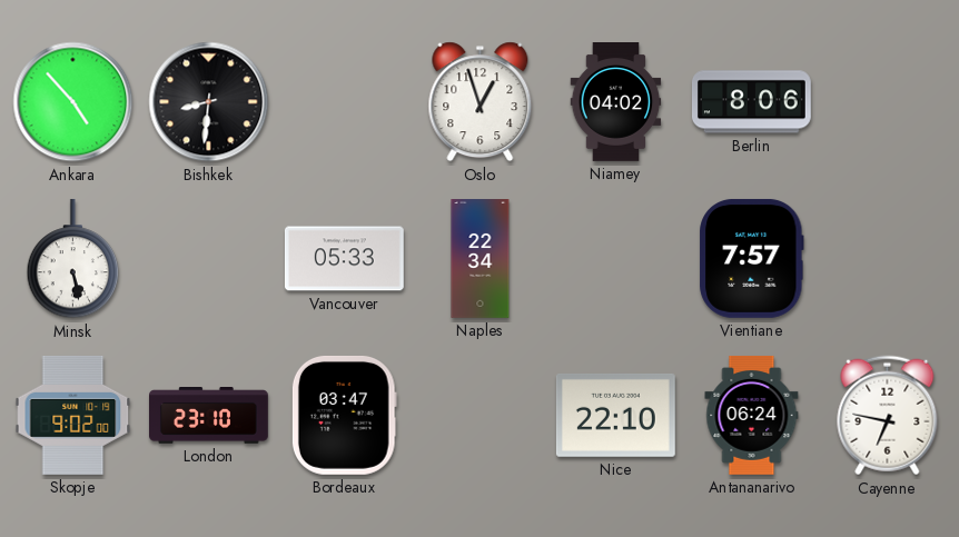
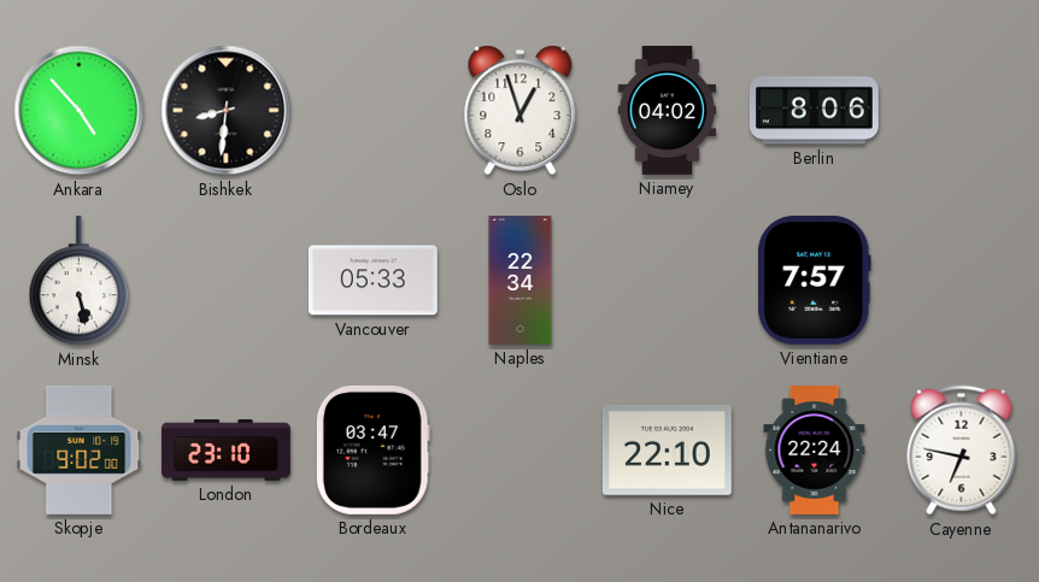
Antananarivo: 06:24 -> 22:24 (815, 451)
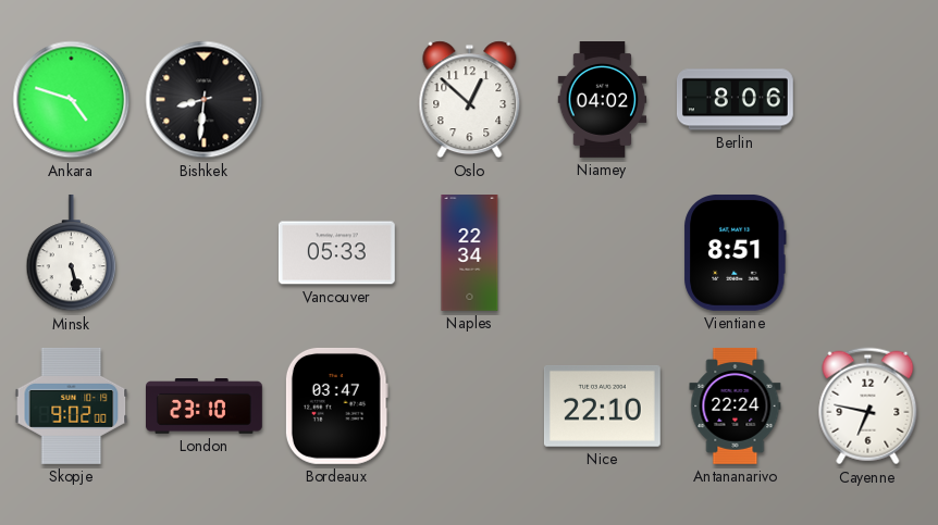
Ankara: 4:53 -> 4:48 (72, 100)
Oslo: 12:57 -> 12:52 (470, 100)
Vientiane: 7:57 -> 8:51 (736, 252)
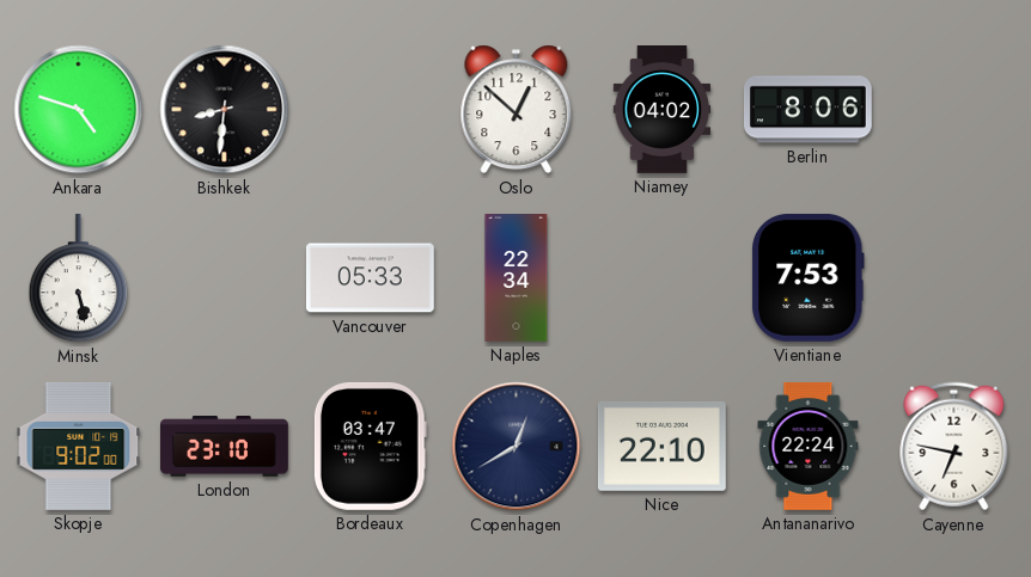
Vientiane: 8:51 -> 7:53 (809, 277)
Copenhagen: none -> 12:40 (517, 447)
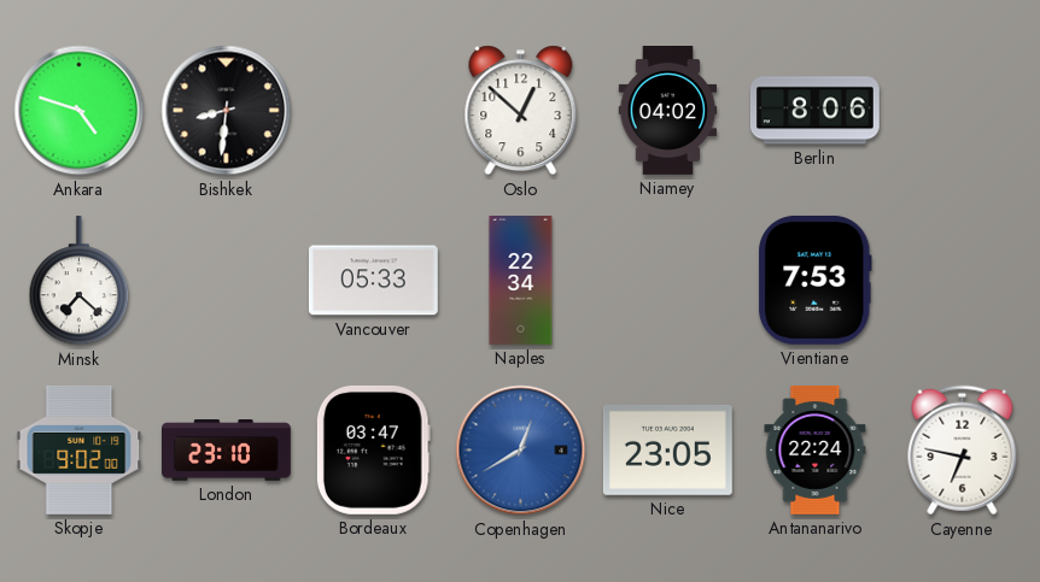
Minsk: 5:28 -> 7:22 (80, 281)
Copenhagen dial: navy -> blue (521, 451)
Nice: 22:10 -> 23:05 (667, 449)
